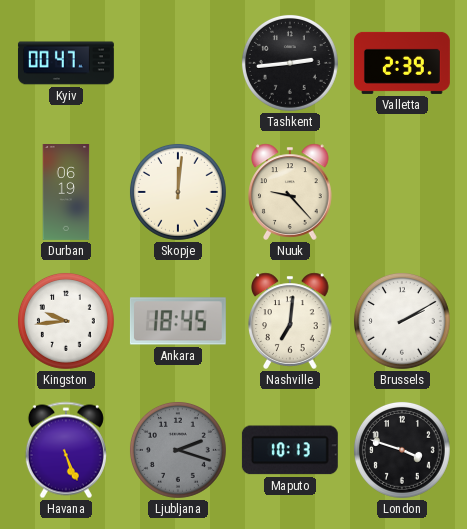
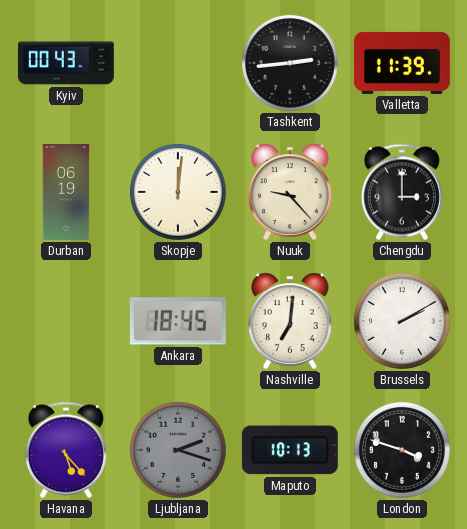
Kyiv: 00:47 -> 00:43 (66, 63)
Valletta: 2:39 -> 11:39 (402, 63)
Chengdu: none -> 3:00 (402, 192)
Kingston: 9:44 -> none (66, 321)
Havana: 5:26 -> 5:23 (66, 450)
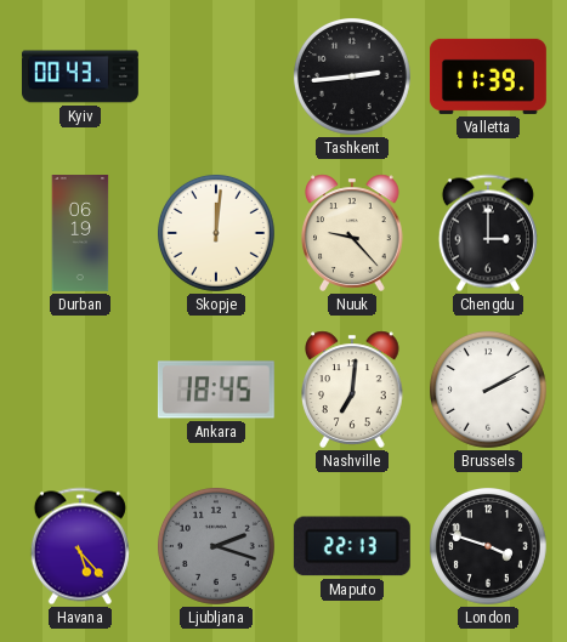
Maputo: 10:13 -> 22:13 (352, 546)
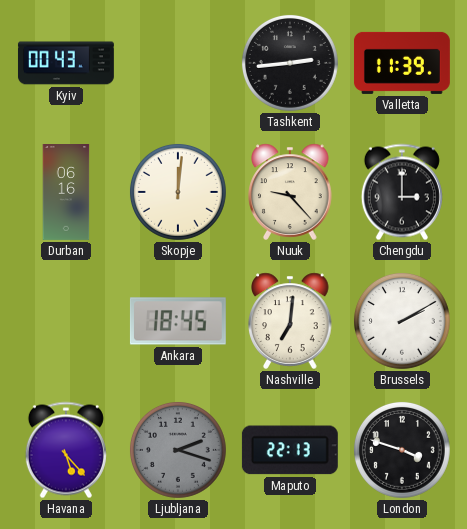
Durban: 06:19 -> 06:16 (66, 193)
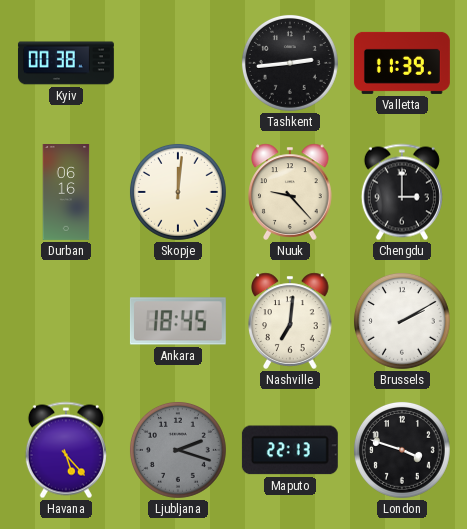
Kyiv: 00:43 -> 00:38 (66, 63)
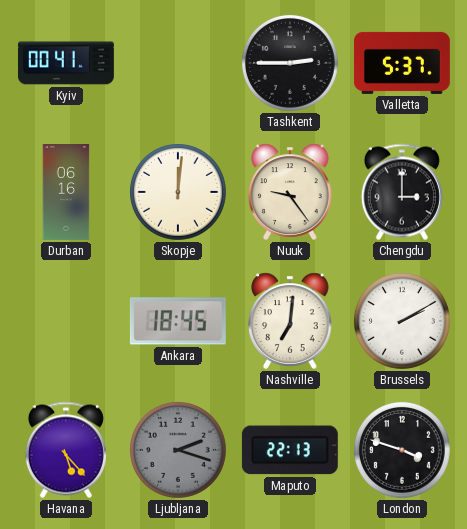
Kyiv: 00:38 -> 00:41 (66, 63)
Tashkent: 2:44 -> 2:45 (290, 63)
Valletta: 11:39 -> 5:37 (402, 63)
Nuuk: 9:23 -> 9:24 (290, 192)
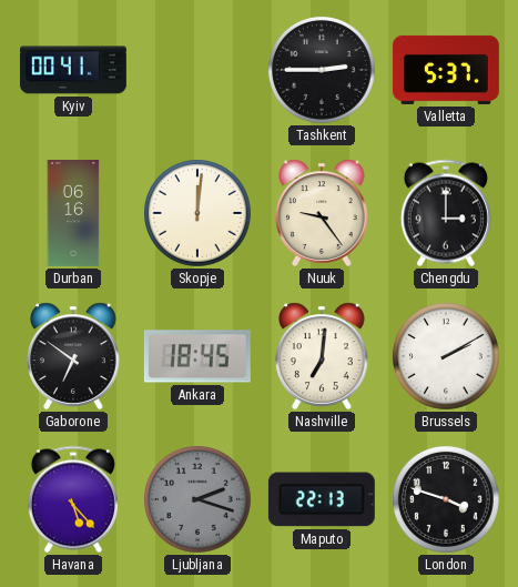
Gaborone: none -> 6:51 (73, 356)
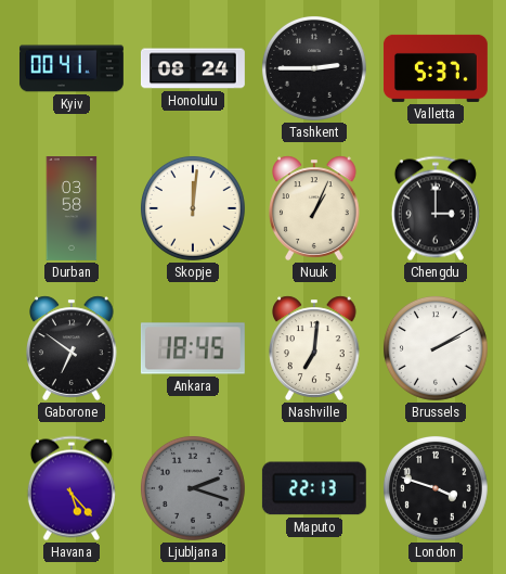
Honolulu: none -> 08:24 (193, 68)
Durban: 06:16 -> 03:58 (72, 209)
Nuuk: 9:24 -> 1:04 (314, 208)
